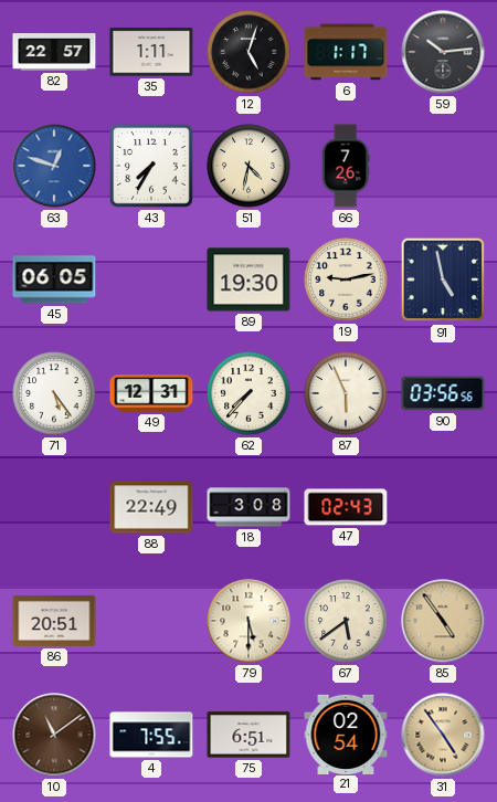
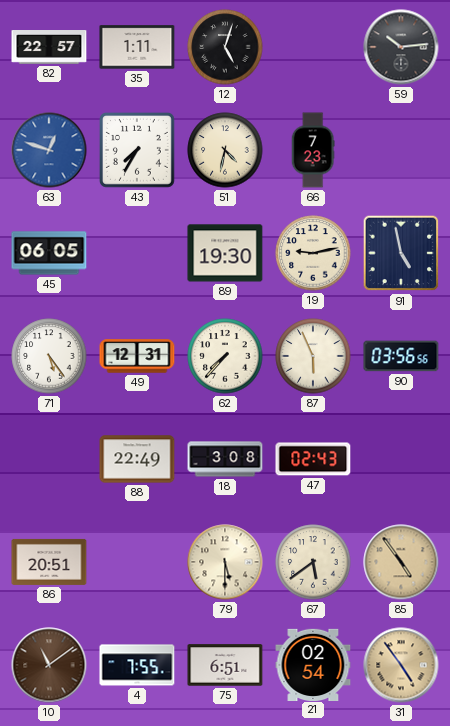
6: 1:17 -> none (346, 52)
66: 7:26 -> 7:23 (313, 150)
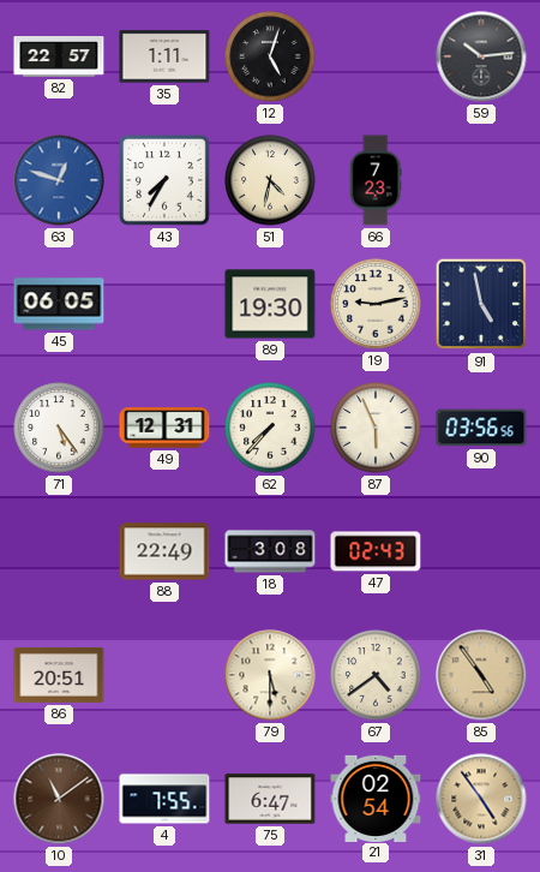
67: 5:39 -> 4:39 (376, 675)
75: 6:51 -> 6:47 (270, 799)
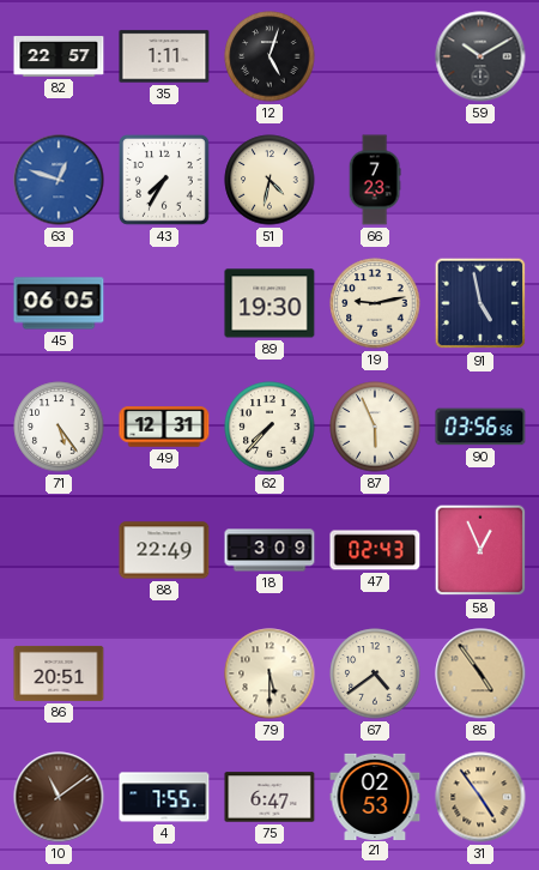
59: 10:14 -> 10:10 (480, 56)
18: 3:08 -> 3:09 (269, 550)
58: none -> 12:56 (480, 550)
21: 02:54 -> 02:53 (375, 796)
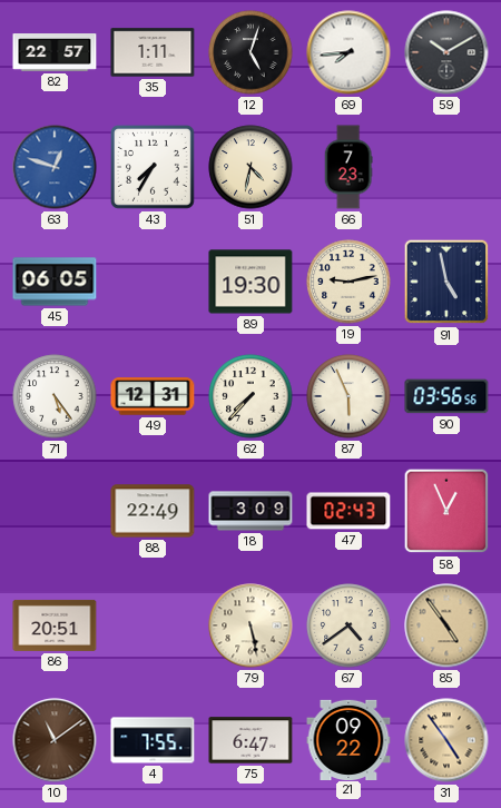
69: none -> 7:44 (348, 52)
79: 5:30 -> 5:28 (250, 625)
21: 02:53 -> 09:22 (348, 739)
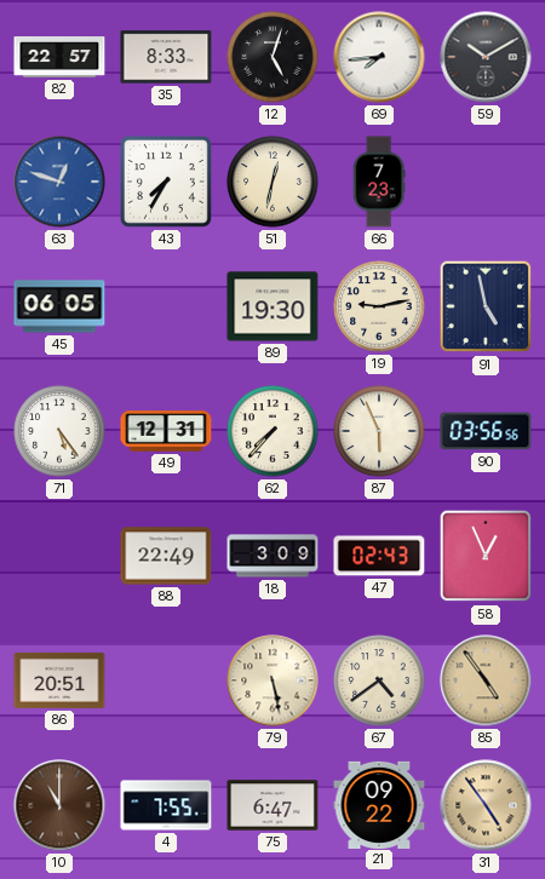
35: 1:11 -> 8:33 (166, 57)
51: 4:32 -> 12:32 (272, 182)
10: 11:09 -> 11:00 (59, 805)
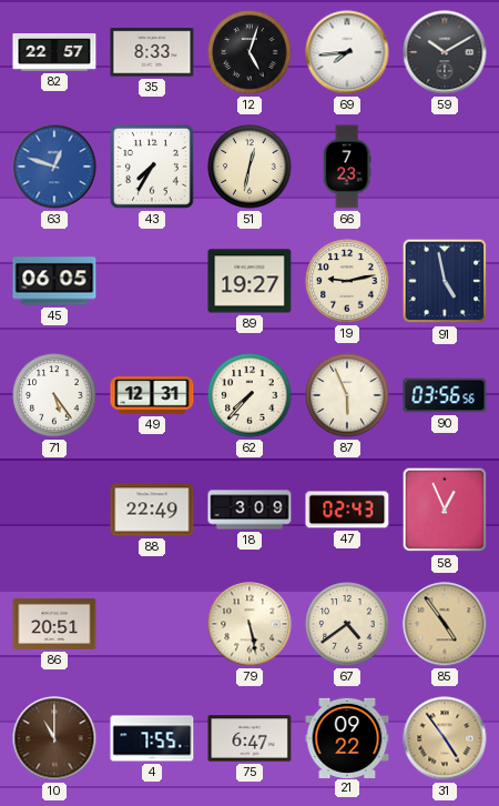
89: 19:30 -> 19:27 (249, 281)
